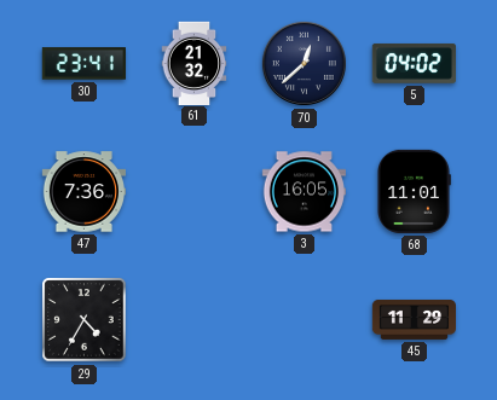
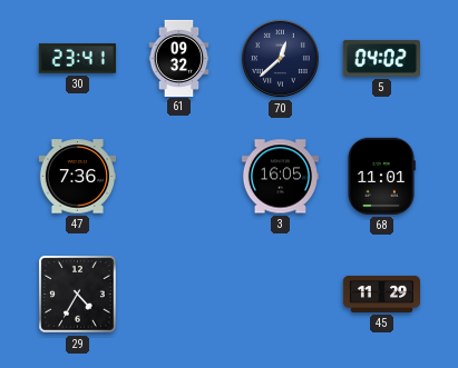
61: 21:32 -> 09:32 (179, 58)
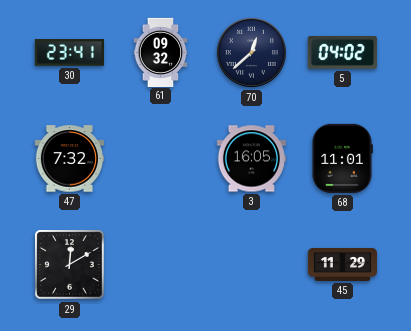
47: 7:36 -> 7:32 (69, 159)
29: 4:35 -> 12:10 (70, 265)
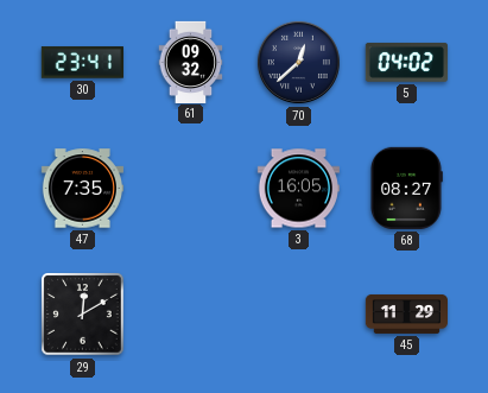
47: 7:32 -> 7:35 (82, 189)
68: 11:01 -> 08:27 (407, 188)
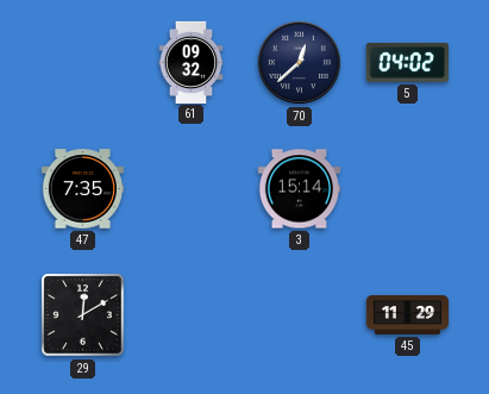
30: 23:41 -> none (82, 63)
3: 16:05 -> 15:14 (299, 189)
68: 08:27 -> none (407, 188)
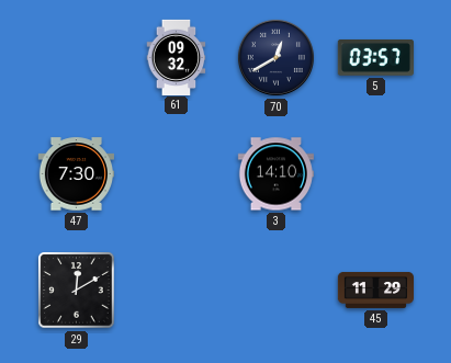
70: 12:38 -> 12:40 (275, 57)
5: 04:02 -> 03:57 (375, 58)
47: 7:35 -> 7:30 (76, 174)
3: 15:14 -> 14:10 (275, 174)
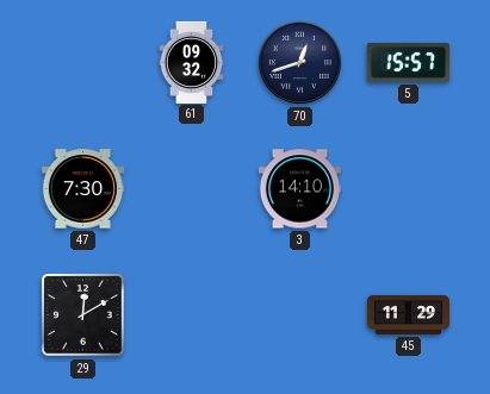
70: 12:40 -> 12:42 (299, 62)
5: 03:57 -> 15:57 (408, 63)
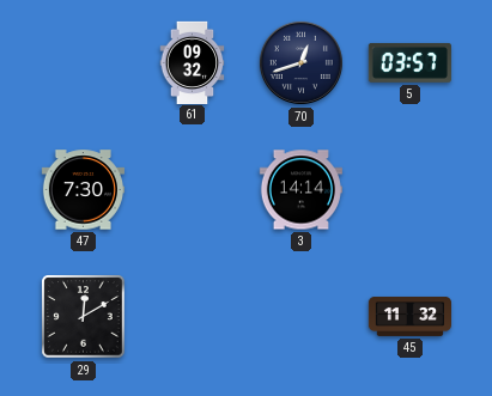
5: 15:57 -> 03:57 (409, 63)
3: 14:10 -> 14:14 (300, 190)
45: 11:29 -> 11:32 (411, 316)
